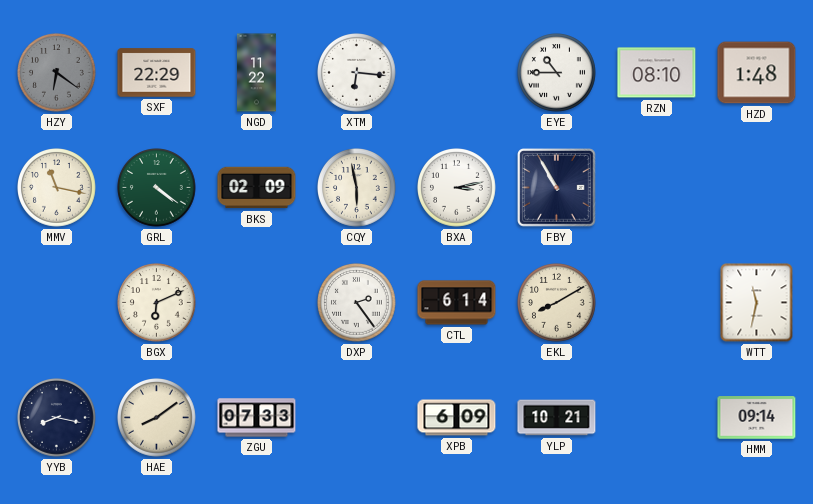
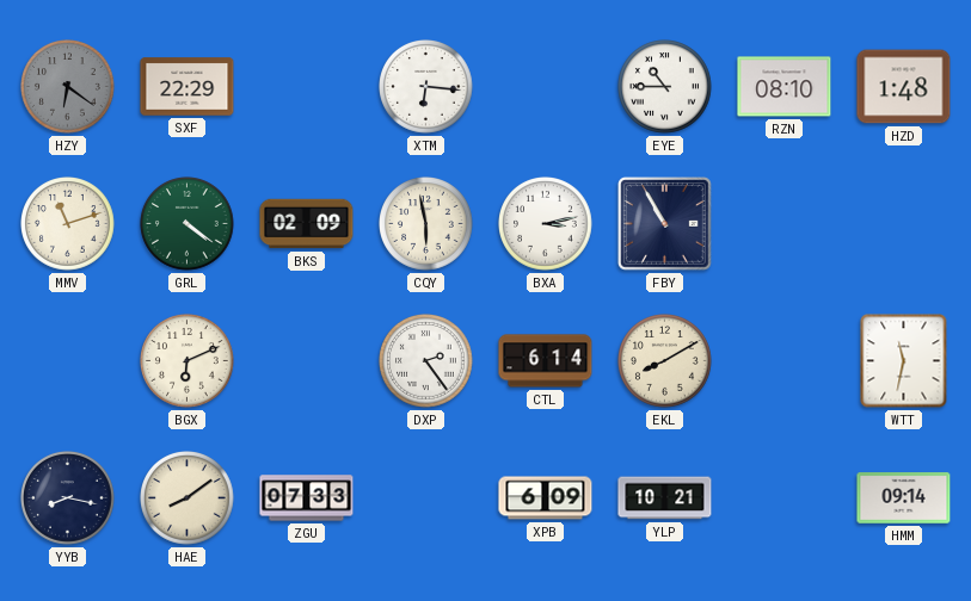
NGD: 11:22 -> none (257, 73)
MMV: 11:17 -> 11:12 (68, 224)
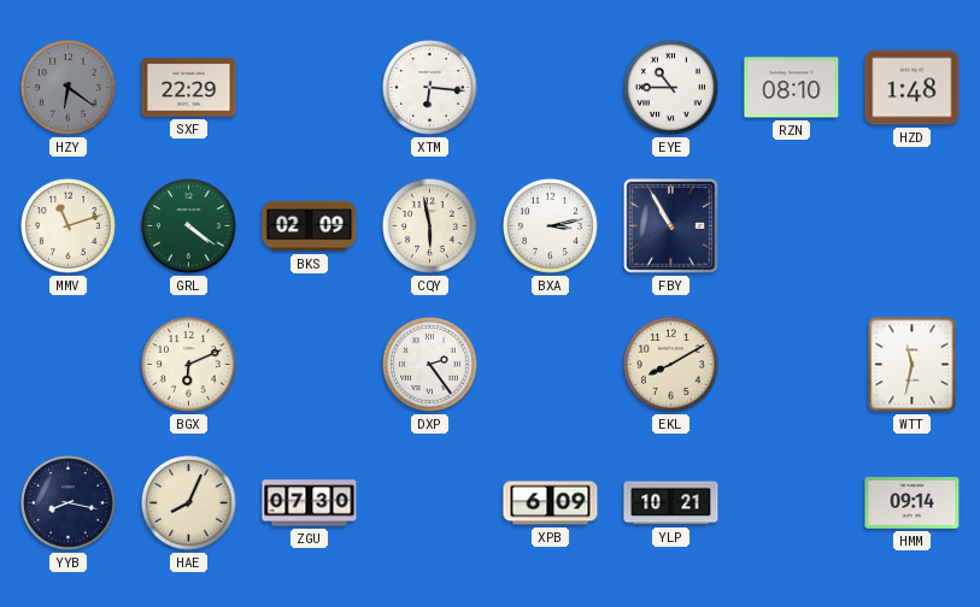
CTL: 6:14 -> none (546, 361)
HAE: 8:09 -> 8:04 (189, 503)
ZGU: 07:33 -> 07:30 (310, 503)
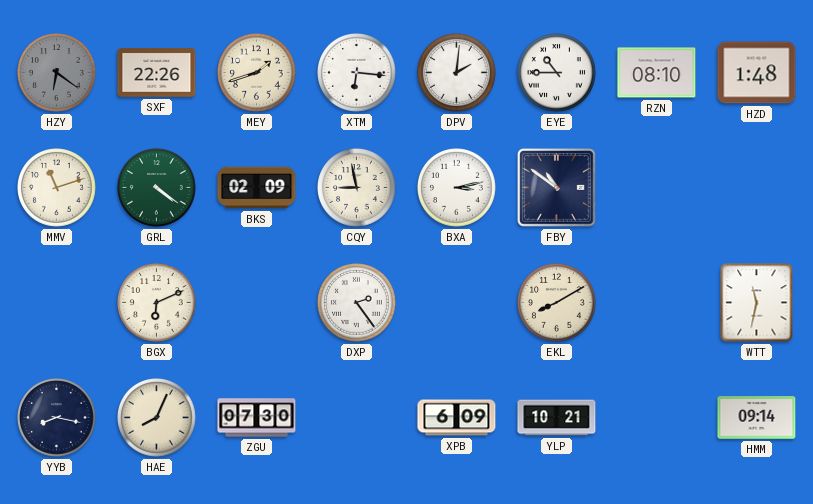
SXF: 22:29 -> 22:26 (157, 73)
MEY: none -> 1:42 (257, 73)
DPV: none -> 2:01 (457, 73)
CQY: 5:58 -> 8:58 (357, 188)
FBY: 10:55 -> 10:51 (557, 188)
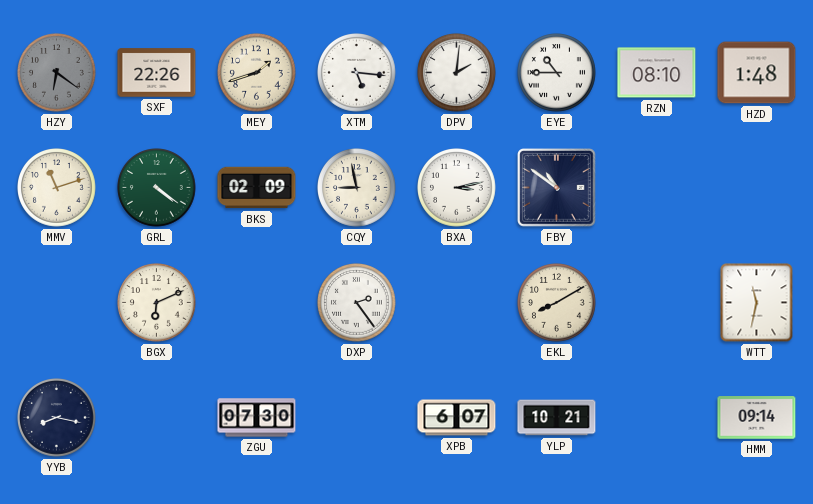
XTM: 6:16 -> 5:16 (357, 73)
HAE: 8:04 -> none (157, 418)
XPB: 6:09 -> 6:07 (457, 418)
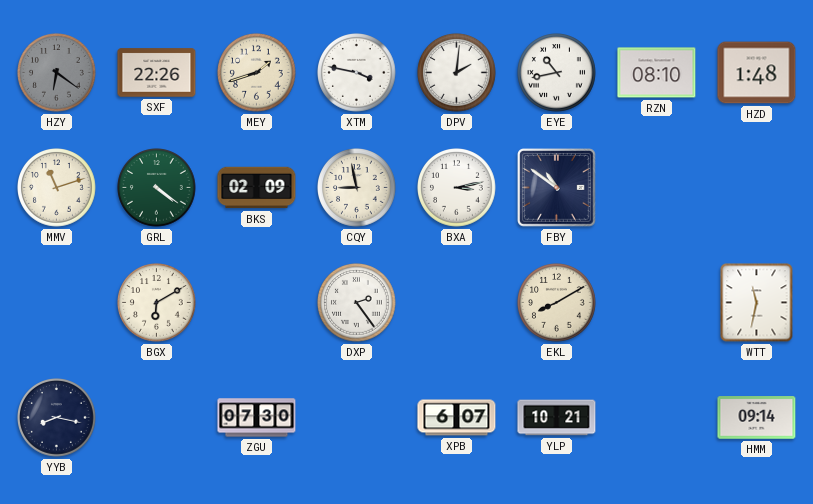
XTM: 5:16 -> 3:47 (357, 73)
EYE: 10:45 -> 10:43 (557, 73)
BGX: 6:11 -> 6:10 (157, 303)
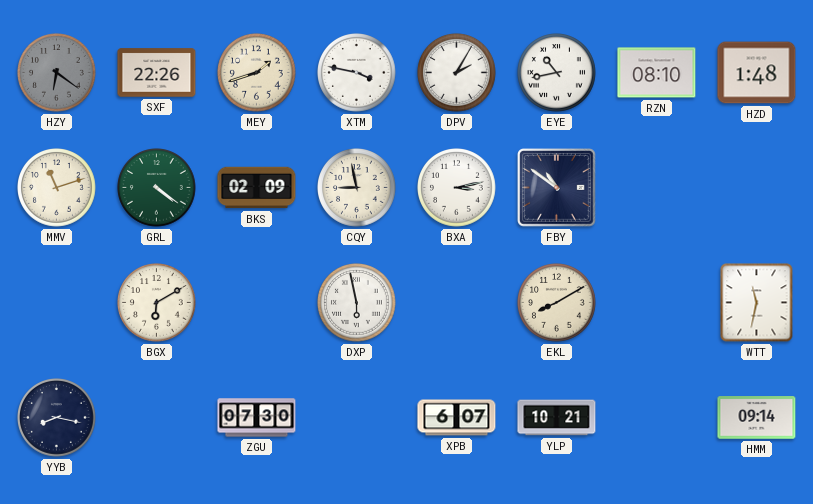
DPV: 2:01 -> 2:05 (457, 73)
DXP: 2:24 -> 5:58 (357, 303)
